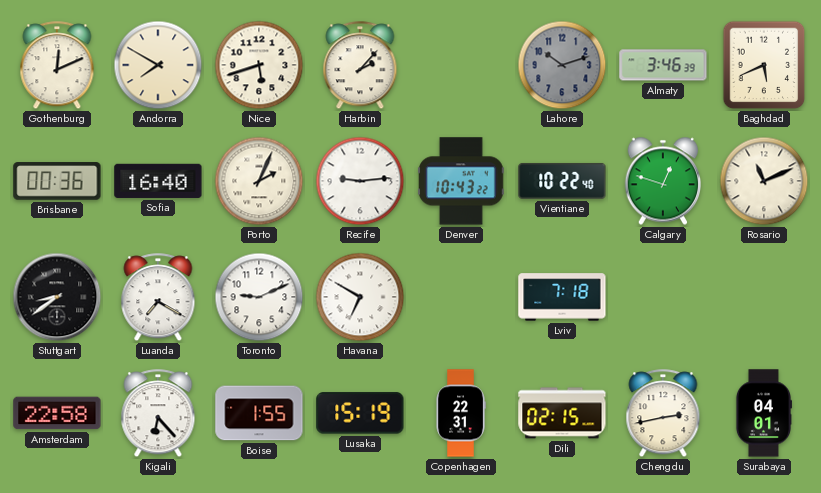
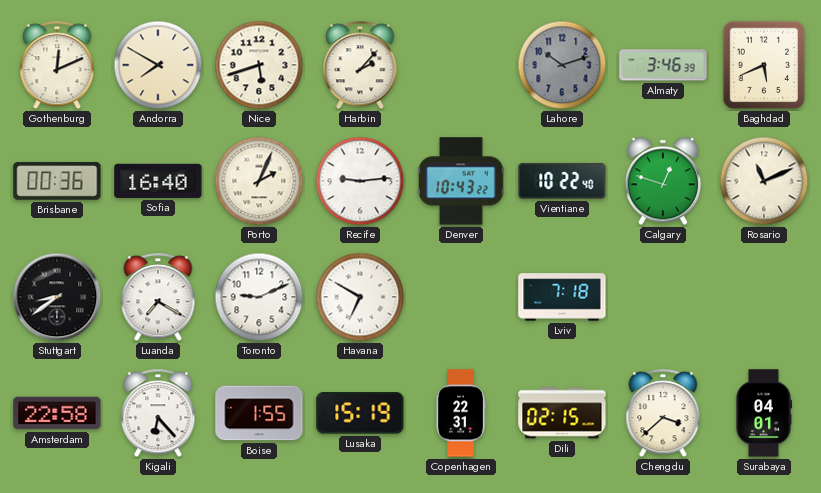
Chengdu: 2:43 -> 3:38 (663, 414)
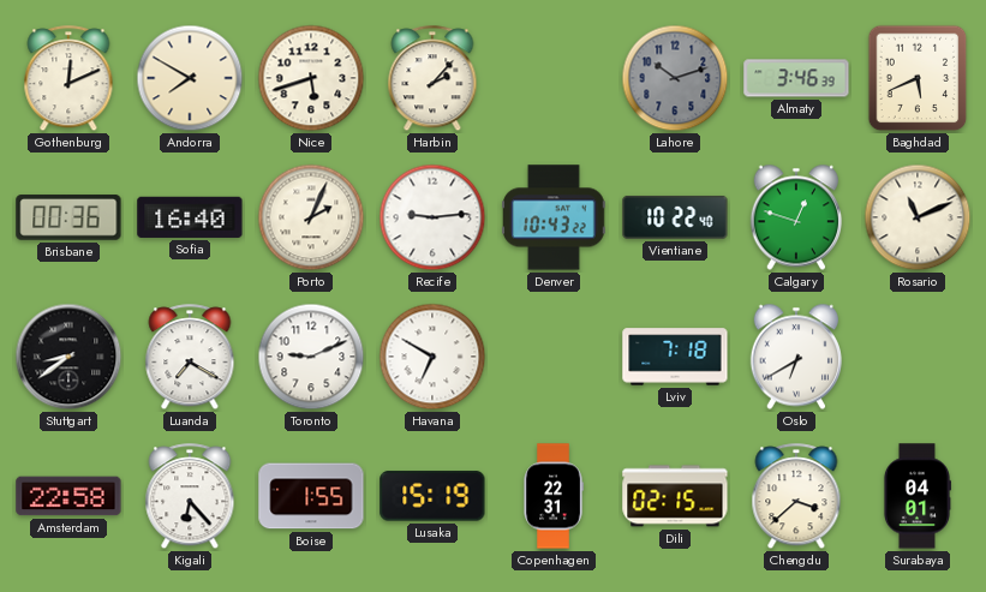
Oslo: none -> 6:40 (795, 357)
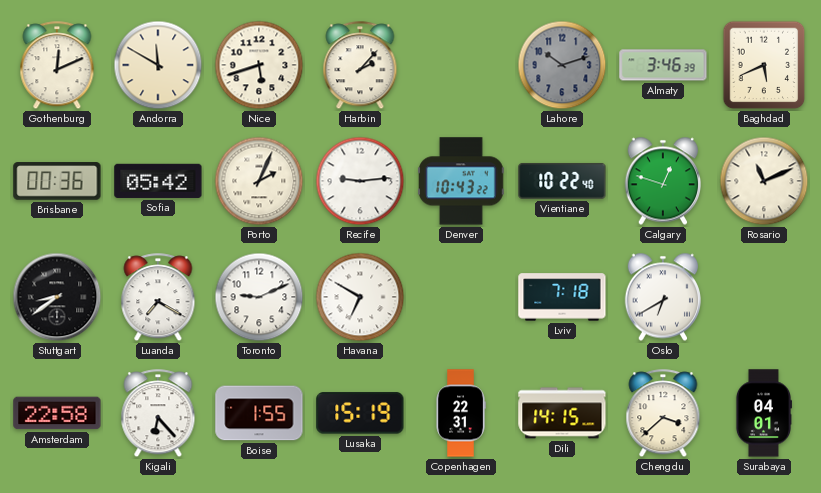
Andorra: 7:50 -> 11:50 (158, 65)
Sofia: 16:40 -> 05:42 (158, 181)
Dili: 02:15 -> 14:15 (562, 413)
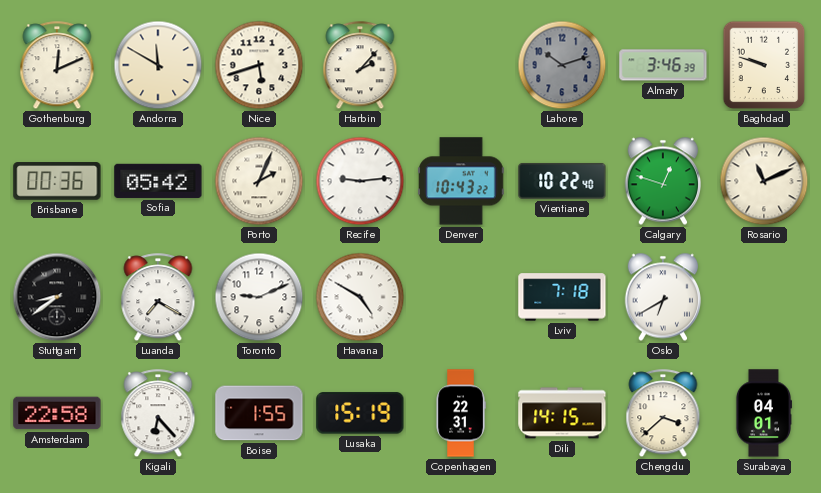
Baghdad: 5:41 -> 9:48 (764, 65)
Havana: 6:50 -> 4:50 (360, 297)
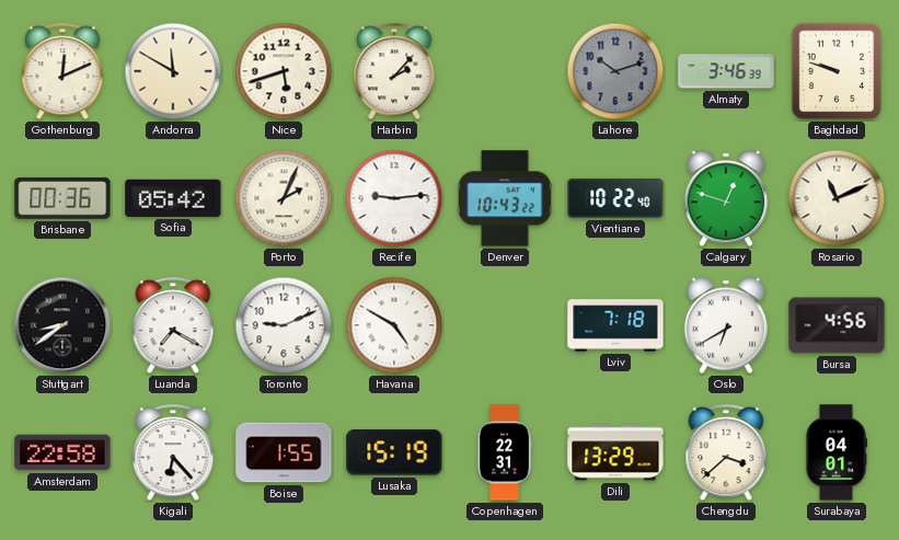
Bursa: none -> 4:56 (837, 325)
Dili: 14:15 -> 13:29 (615, 452)
